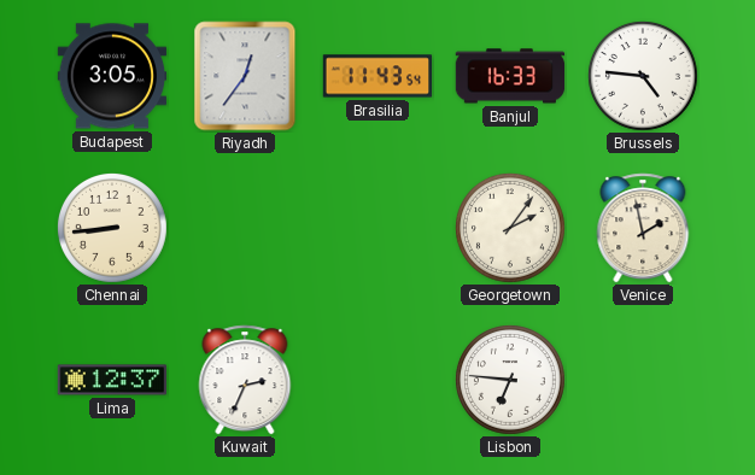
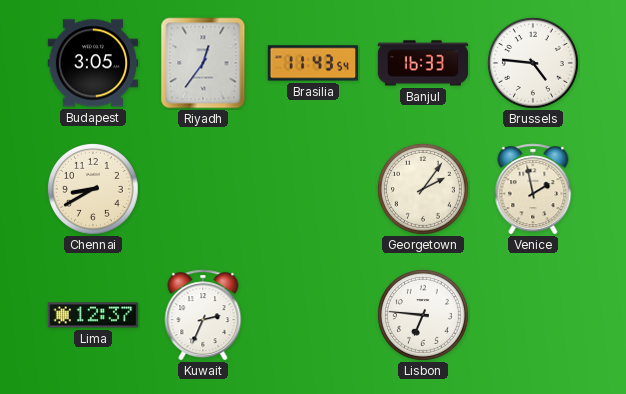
Chennai: 8:44 -> 8:40 (93, 189)
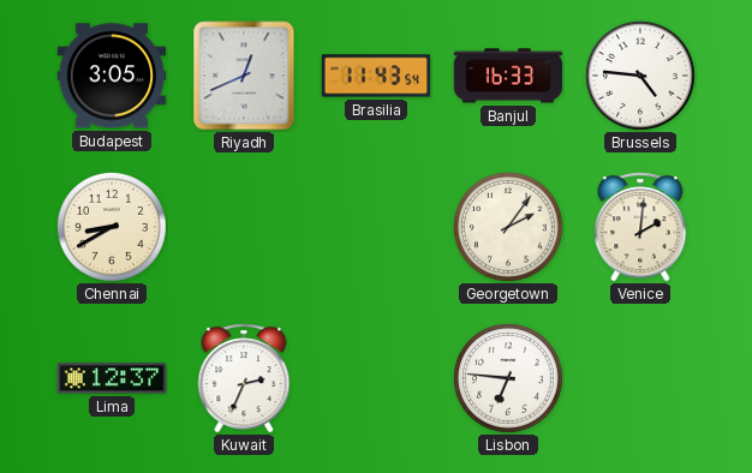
Riyadh: 12:36 -> 12:41 (244, 76)
Venice: 1:58 -> 2:01 (640, 227)
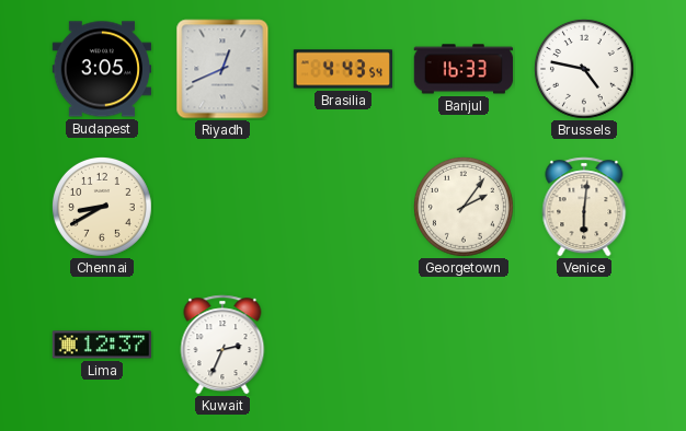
Brasilia: 11:43 -> 4:43 (343, 69)
Brussels: 4:46 -> 4:47 (584, 69)
Venice: 2:01 -> 6:01 (584, 207)
Lisbon: 6:46 -> none (508, 378)
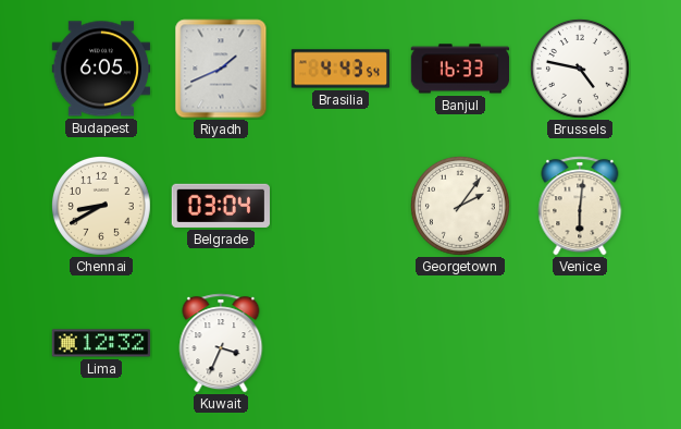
Budapest: 3:05 -> 6:05 (101, 69)
Riyadh: 12:41 -> 1:41 (221, 69)
Belgrade: none -> 03:04 (220, 206)
Lima: 12:37 -> 12:32 (101, 343)
Kuwait: 2:34 -> 3:34 (221, 343)
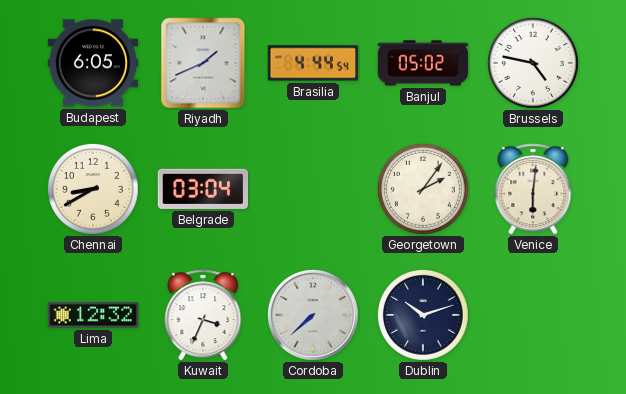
Brasilia: 4:43 -> 4:44 (313, 63)
Banjul: 16:33 -> 05:02 (423, 63)
Cordoba: none -> 7:38 (313, 315)
Dublin: none -> 10:12 (423, 315)
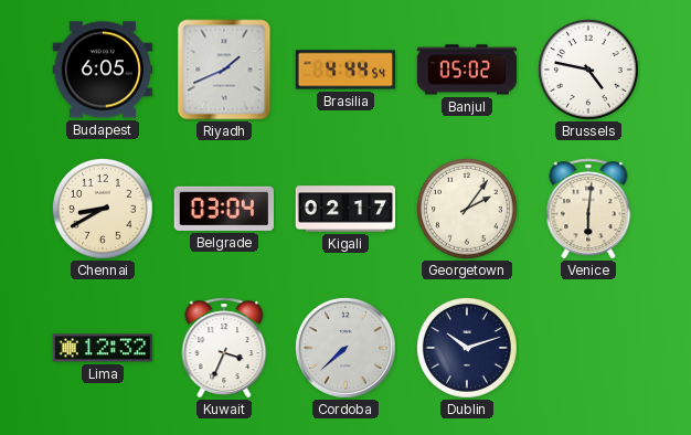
Kigali: none -> 02:17 (345, 209)
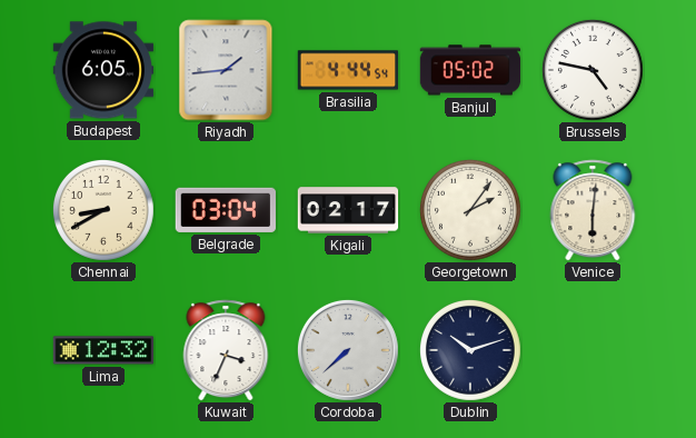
Riyadh: 1:41 -> 1:44 (226, 70)
